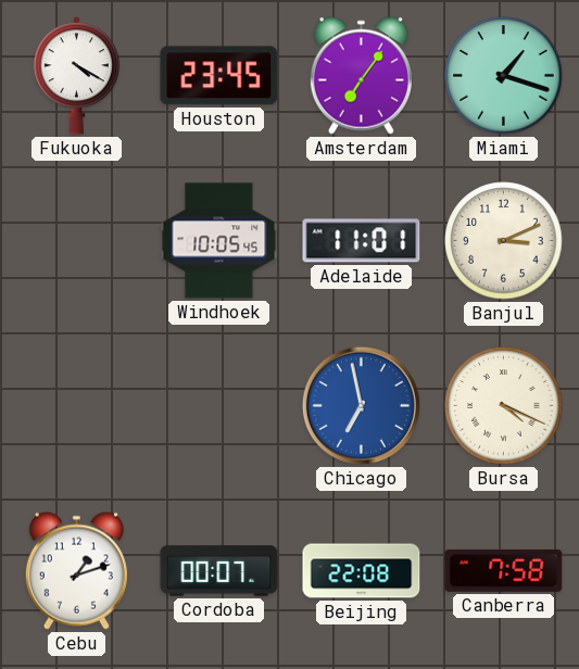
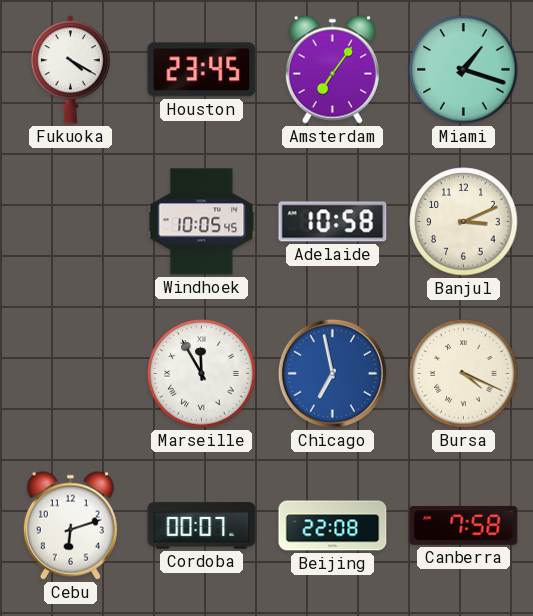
Adelaide: 11:01 -> 10:58 (333, 222)
Marseille: none -> 11:55 (202, 374)
Cebu: 1:12 -> 6:12 (70, 525)
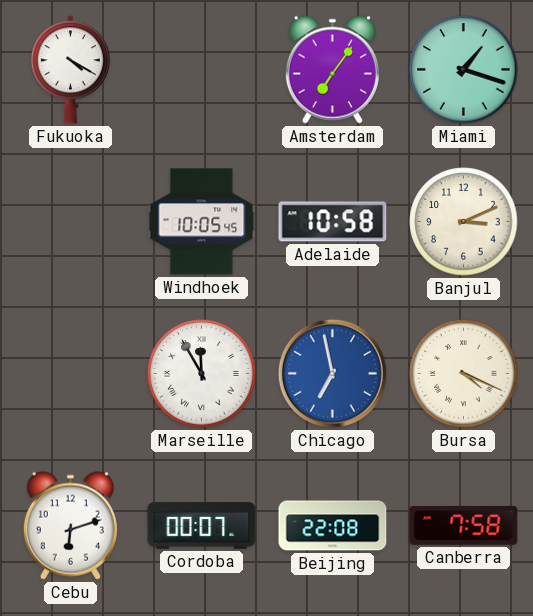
Houston: 23:45 -> none (202, 70)
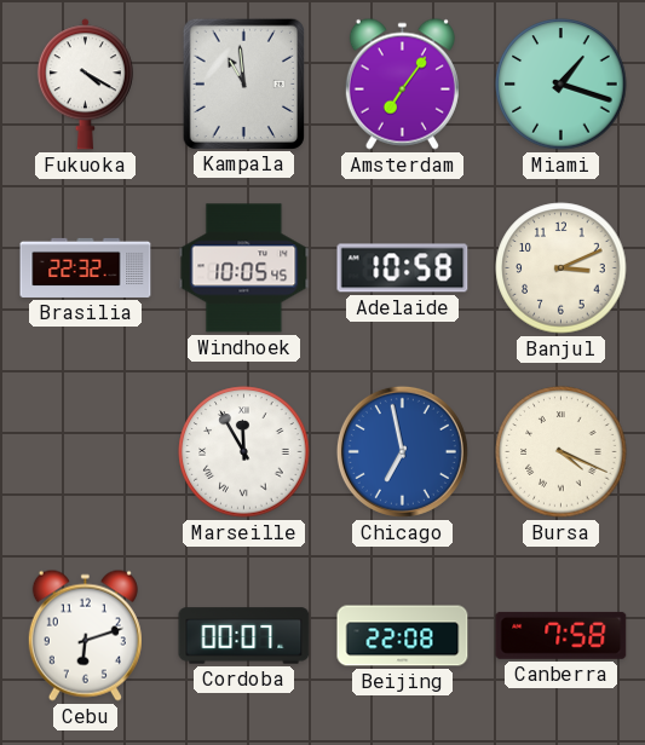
Kampala: none -> 10:59 (243, 83)
Brasilia: none -> 22:32 (86, 267)
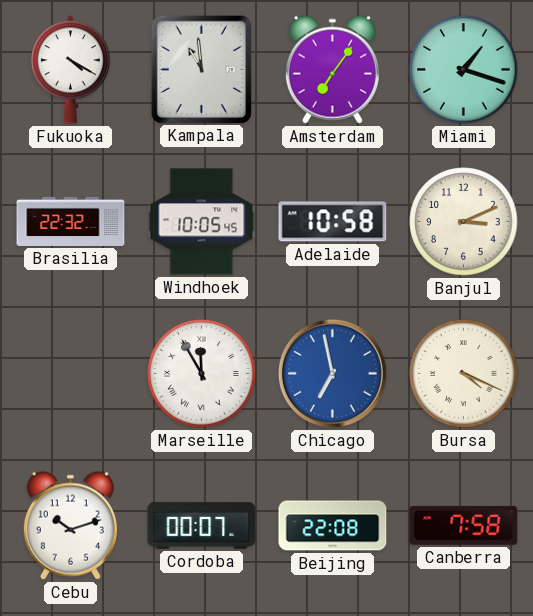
Cebu: 6:12 -> 10:12 (70, 525)
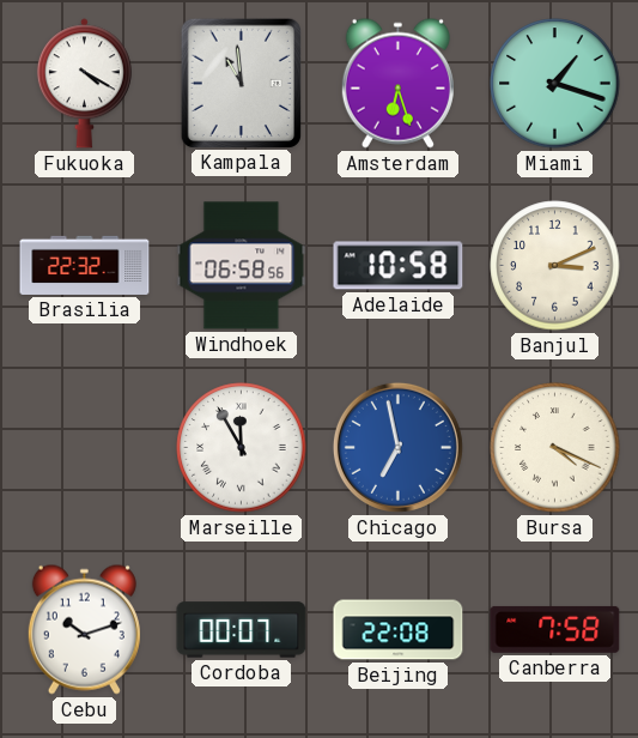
Amsterdam: 7:06 -> 6:27 (397, 83)
Windhoek: 10:05 -> 06:58 (242, 266)
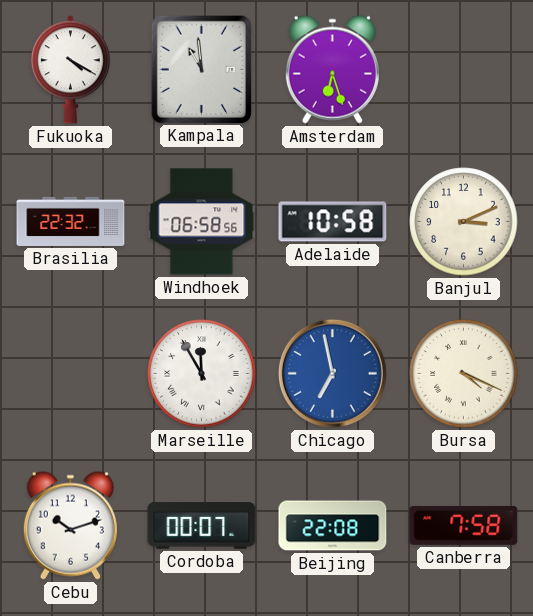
Miami: 1:18 -> none (555, 84)
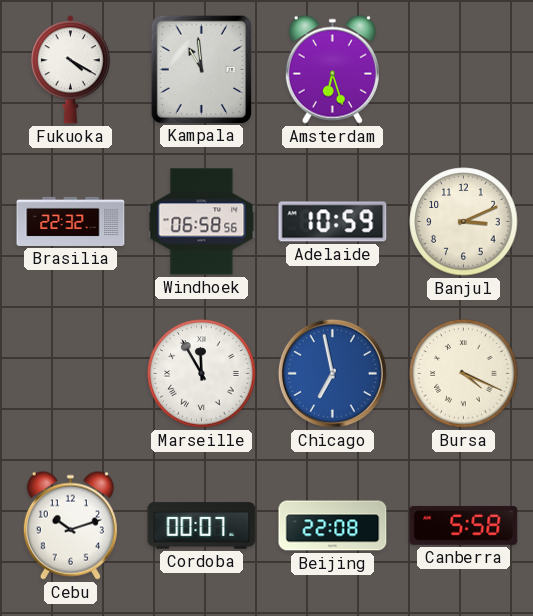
Adelaide: 10:58 -> 10:59 (333, 222)
Canberra: 7:58 -> 5:58 (464, 525)
